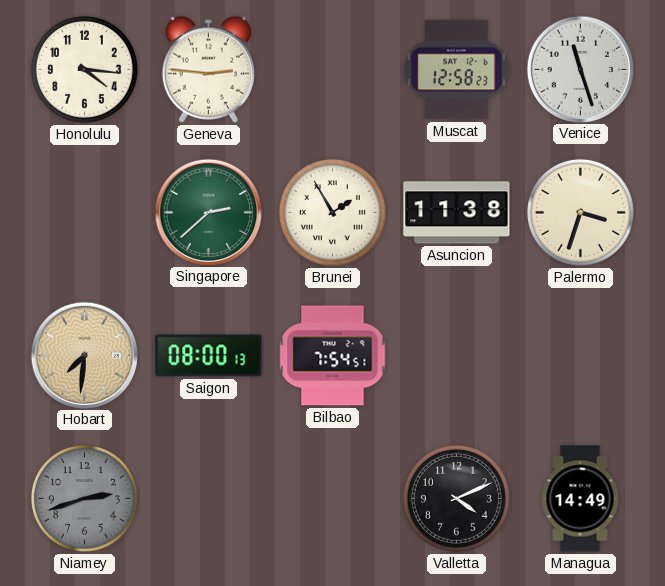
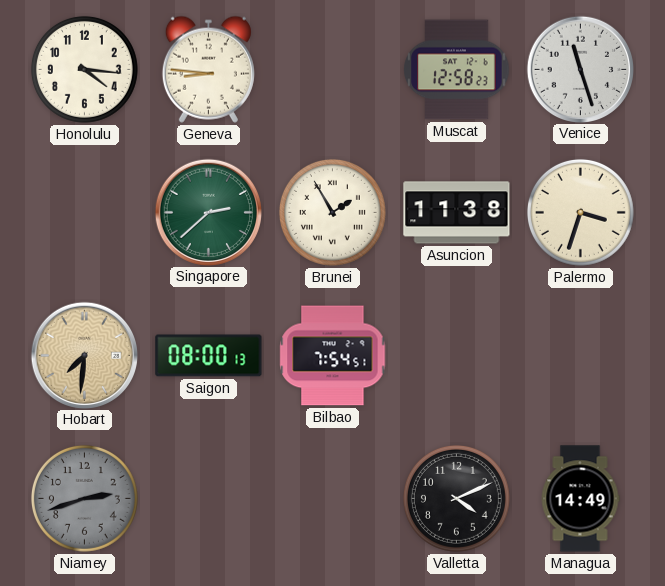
Geneva: 2:46 -> 8:46 (208, 69)
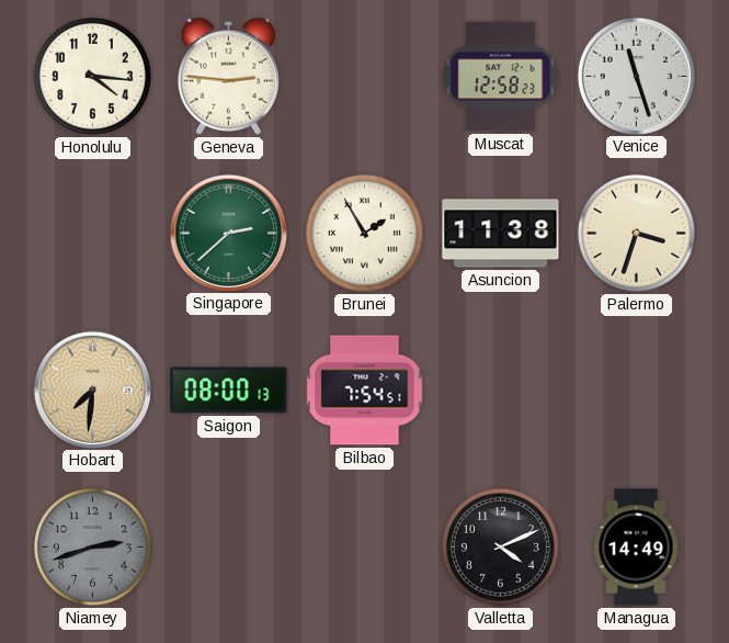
Geneva: 8:46 -> 2:46 (228, 76)
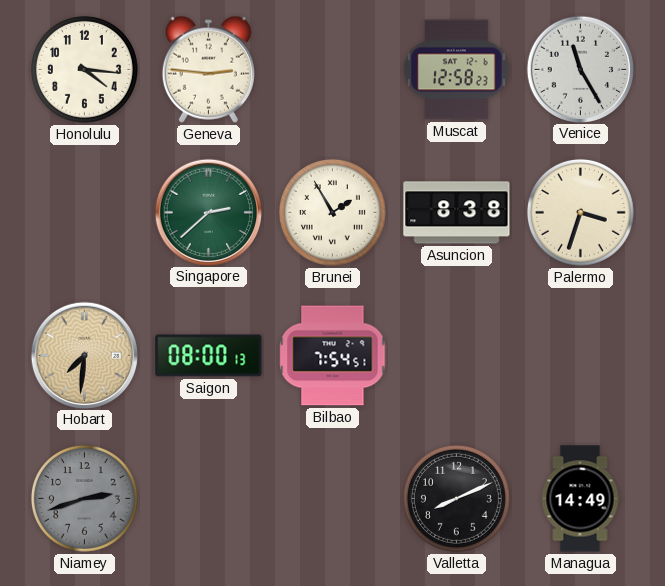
Venice: 11:27 -> 11:25 (580, 69)
Asuncion: 11:38 -> 8:38 (457, 213)
Valletta: 4:11 -> 8:11 (456, 498)
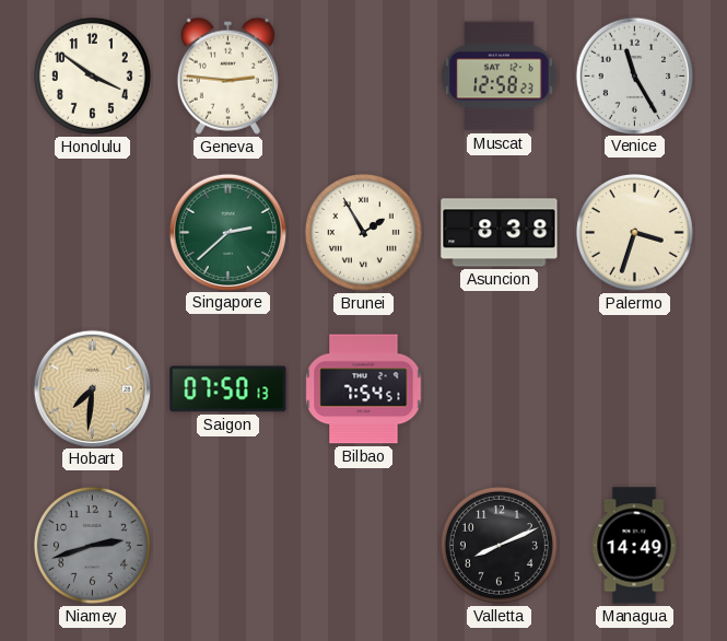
Honolulu: 4:16 -> 3:51 (92, 75)
Saigon: 08:00 -> 07:50 (228, 389)
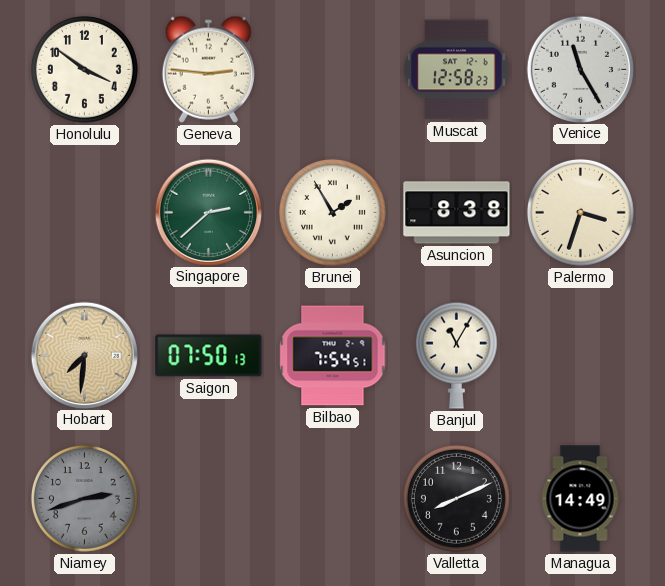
Banjul: none -> 11:05 (456, 355)
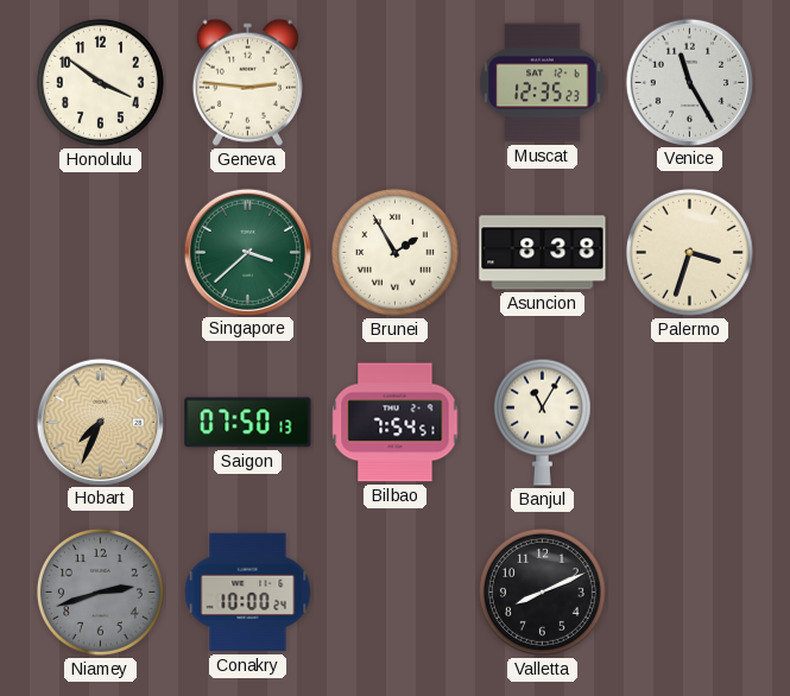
Muscat: 12:58 -> 12:35 (543, 83)
Singapore: 2:38 -> 3:38 (247, 252)
Hobart: 7:31 -> 7:34 (100, 422)
Conakry: none -> 10:00 (248, 593)
Managua: 14:49 -> none (580, 499)
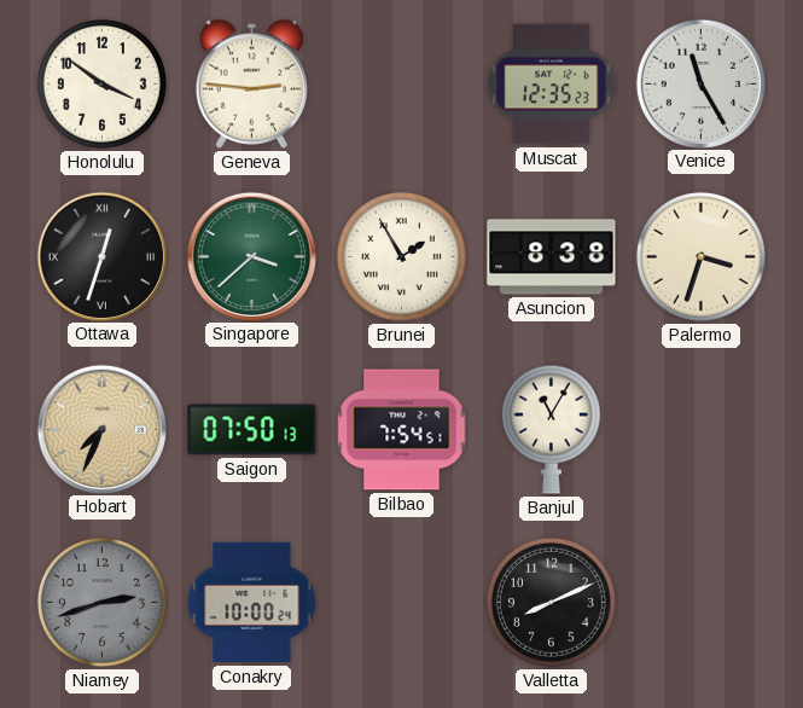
Ottawa: none -> 12:33 (101, 256)
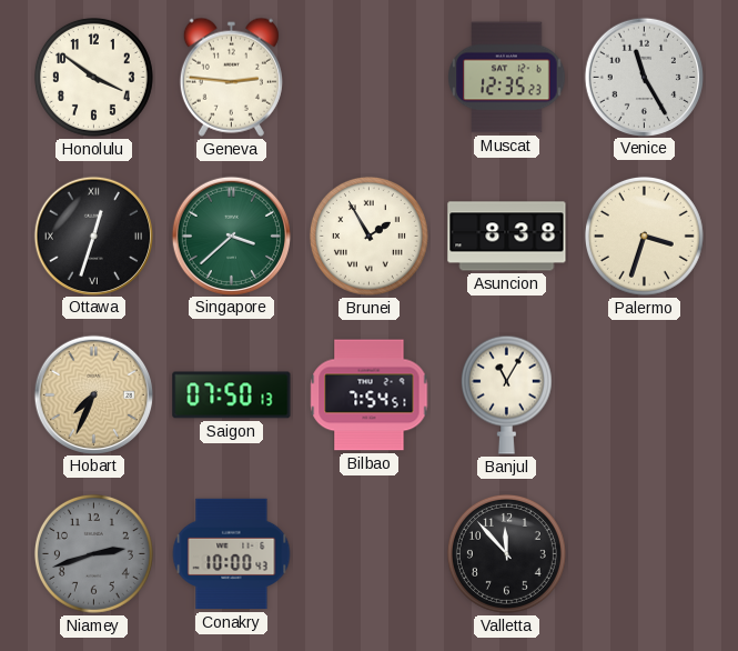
Conakry: 10:00:24 -> 10:00:43 (232, 554)
Valletta: 8:11 -> 11:53 (506, 553)
